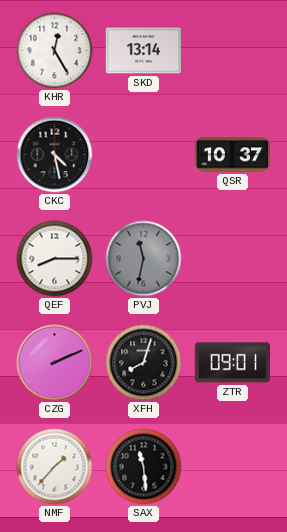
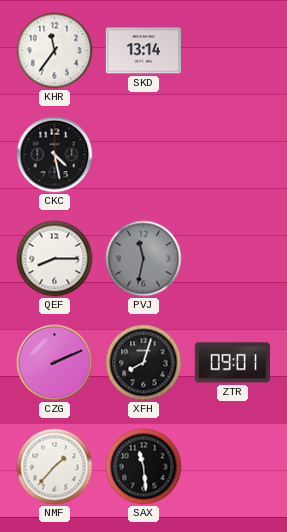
KHR: 12:25 -> 11:36 (55, 51)
QSR: 10:37 -> none (233, 155)
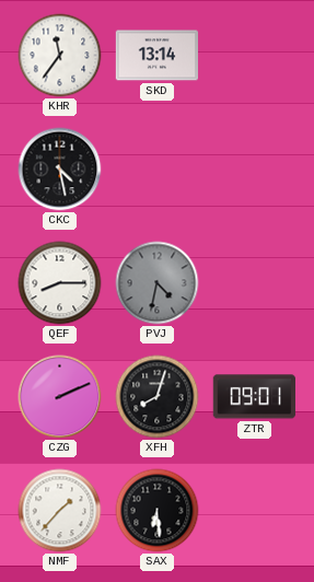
PVJ: 11:32 -> 4:32 (158, 283)
SAX: 11:29 -> 6:29 (158, 511)
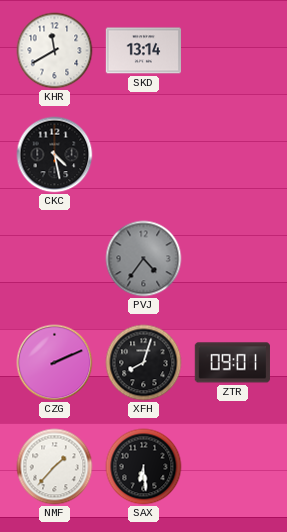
KHR: 11:36 -> 11:40 (55, 51)
QEF: 8:15 -> none (60, 283)
PVJ: 4:32 -> 4:36 (144, 259)
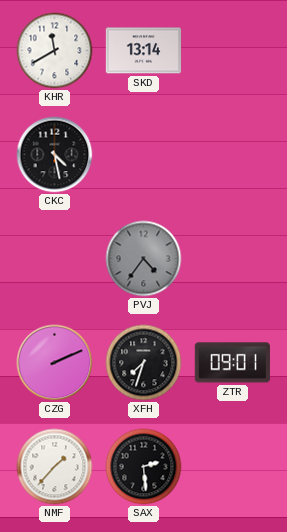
XFH: 8:03 -> 7:33 (144, 363)
SAX: 6:29 -> 2:29 (144, 467)
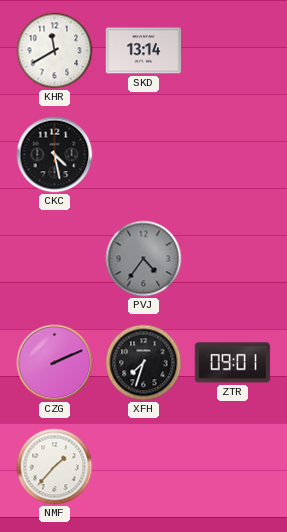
SAX: 2:29 -> none (144, 467)
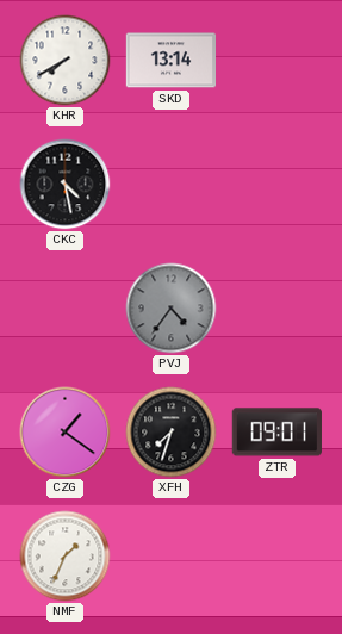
KHR: 11:40 -> 7:40 (66, 61)
CZG: 2:11 -> 1:21 (66, 433)
NMF: 1:37 -> 1:34 (66, 557)
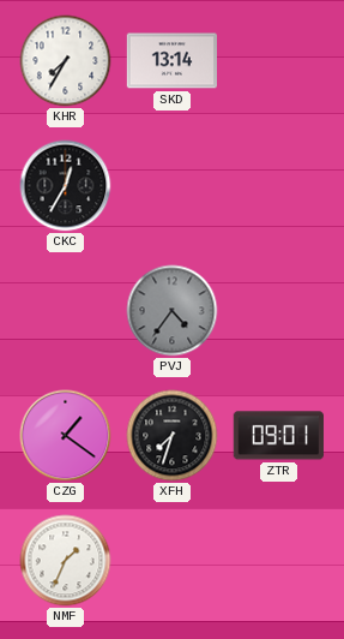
KHR: 7:40 -> 7:35 (66, 61)
CKC: 4:28 -> 12:35 (66, 186)
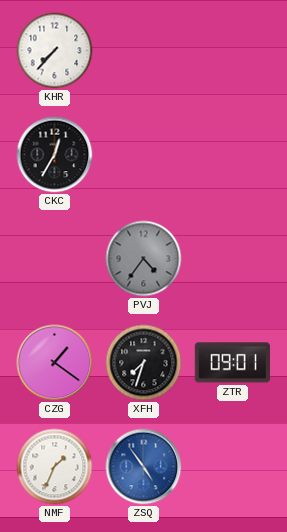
KHR: 7:35 -> 7:37 (55, 51)
SKD: 13:14 -> none (171, 61)
ZSQ: none -> 4:54 (144, 467)
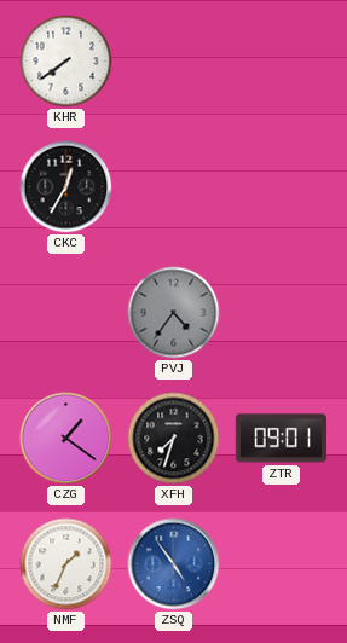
KHR: 7:37 -> 7:39 (66, 62)
